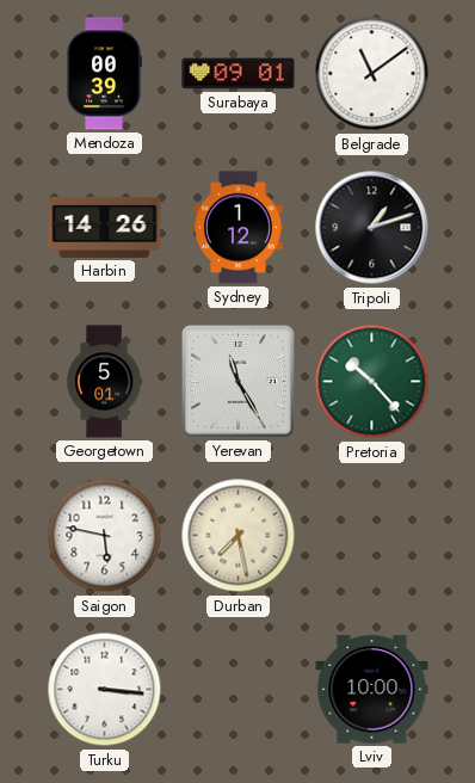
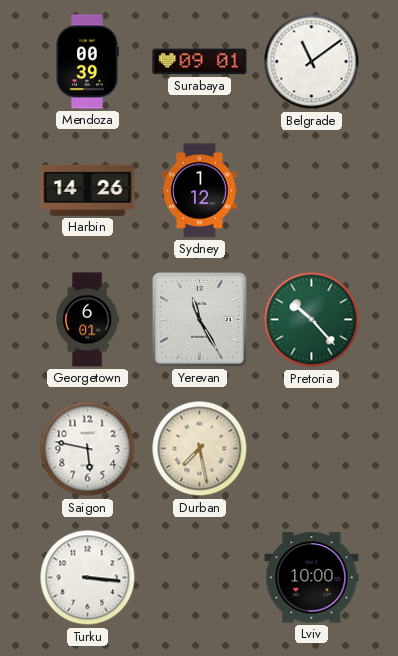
Tripoli: 1:12 -> none (372, 228)
Georgetown: 5:01 -> 6:01 (88, 320)
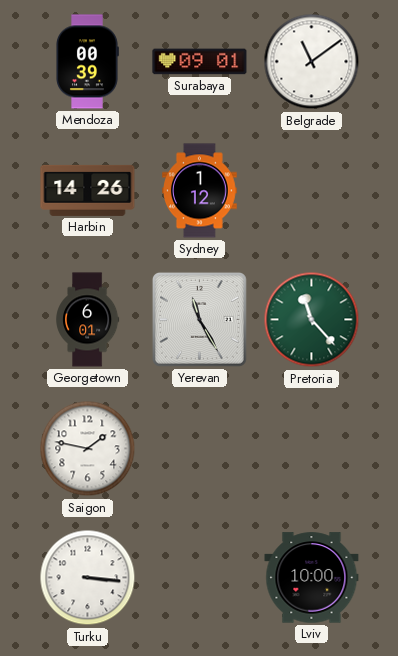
Pretoria: 10:23 -> 11:23 (312, 320)
Saigon: 5:47 -> 1:47 (88, 449)
Durban: 7:28 -> none (200, 449)
